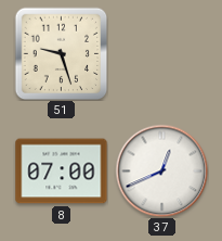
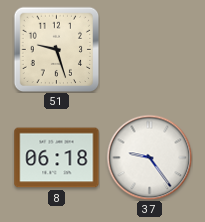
8: 07:00 -> 06:18 (57, 158)
37: 12:41 -> 9:24 (149, 157)
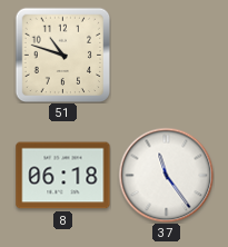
51: 9:27 -> 10:48 (62, 55)
37: 9:24 -> 11:24 (166, 175)
